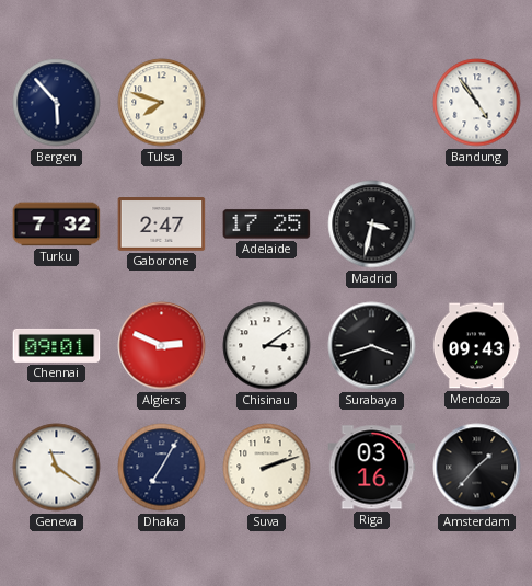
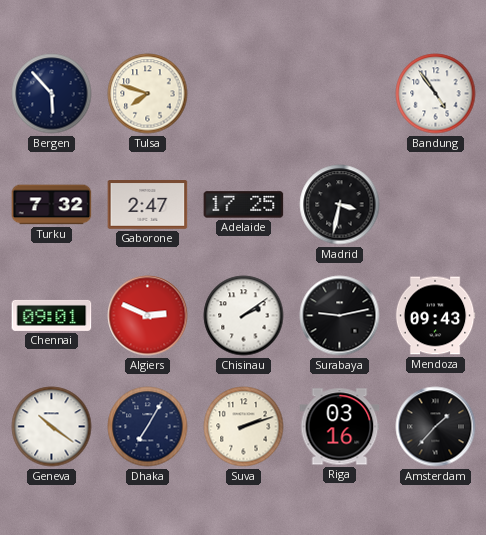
Chisinau: 3:09 -> 2:09 (244, 316)
Surabaya: 3:42 -> 9:13 (340, 316)
Geneva: 11:21 -> 10:21 (52, 427)
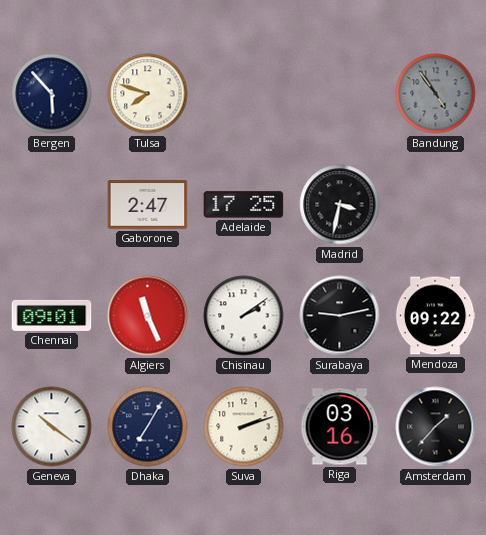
Bandung dial: white -> grey (436, 94)
Turku: 7:32 -> none (52, 205)
Algiers: 2:49 -> 11:26 (148, 316)
Mendoza: 09:43 -> 09:22 (435, 316)
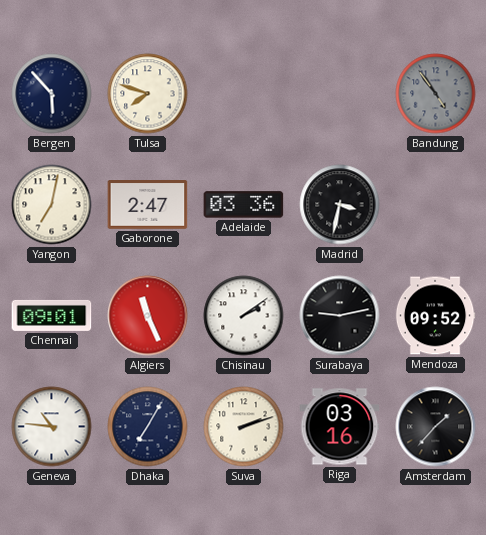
Yangon: none -> 7:02 (52, 205)
Adelaide: 17:25 -> 03:36 (244, 205)
Mendoza: 09:22 -> 09:52 (435, 316)
Geneva: 10:21 -> 10:46 (52, 427)
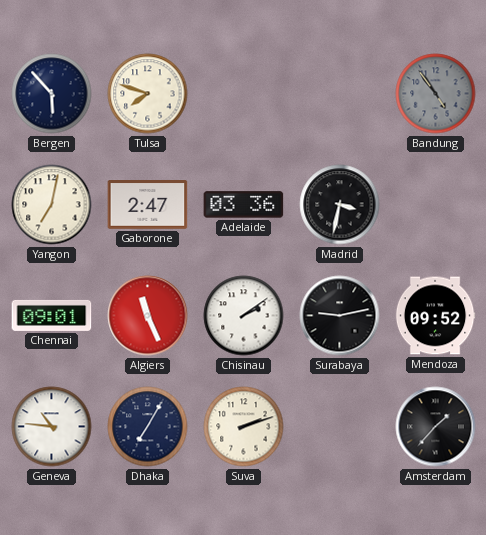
Riga: 03:16 -> none (340, 427)
